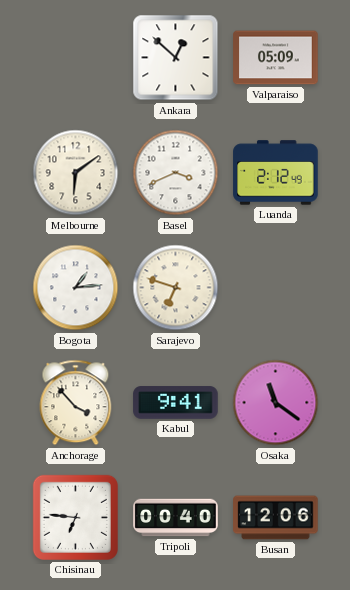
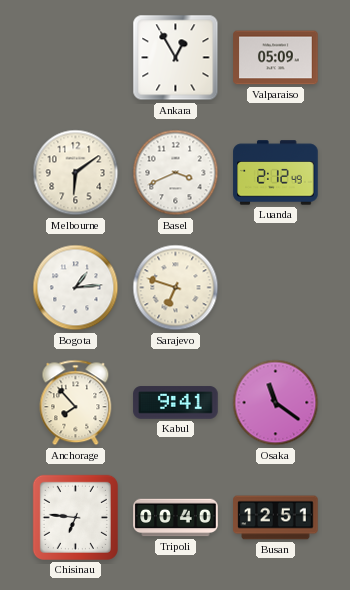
Ankara: 12:52 -> 12:55 (176, 58)
Anchorage: 3:53 -> 7:53 (76, 403)
Busan: 12:06 -> 12:51 (276, 518)
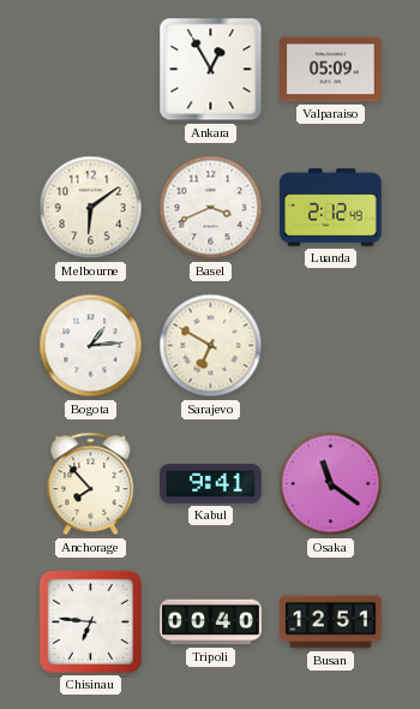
Sarajevo: 6:48 -> 6:50 (211, 346)
